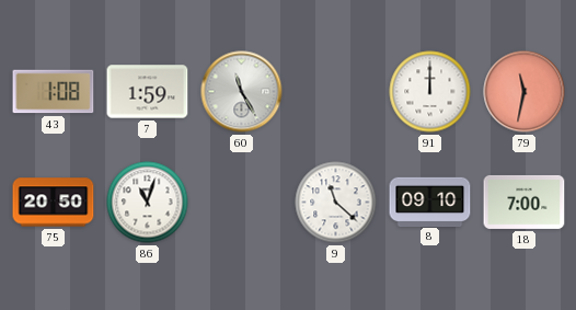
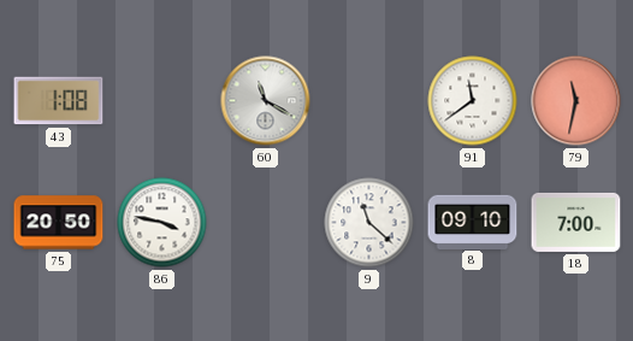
7: 1:59 -> none (148, 92)
60: 11:25 -> 11:20 (266, 101)
91: 12:00 -> 11:39 (473, 101)
86: 11:03 -> 3:47 (162, 223)
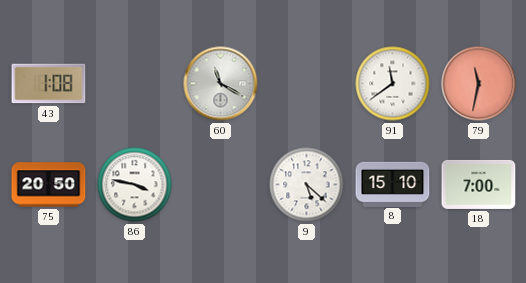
9: 11:22 -> 5:22 (307, 185)
8: 09:10 -> 15:10 (393, 184)
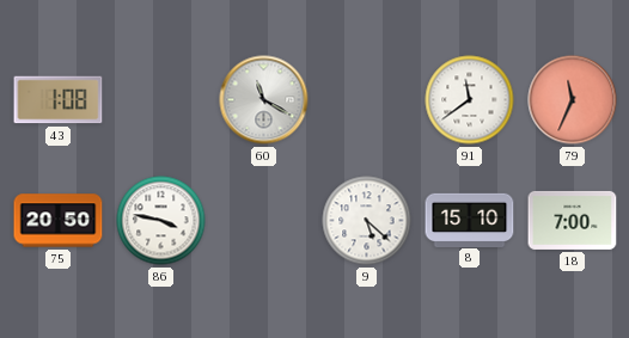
79: 11:32 -> 11:34 (573, 100)
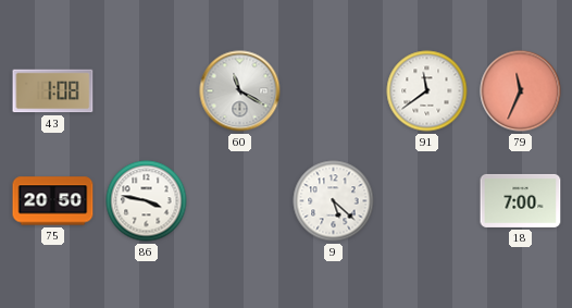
8: 15:10 -> none (470, 220)
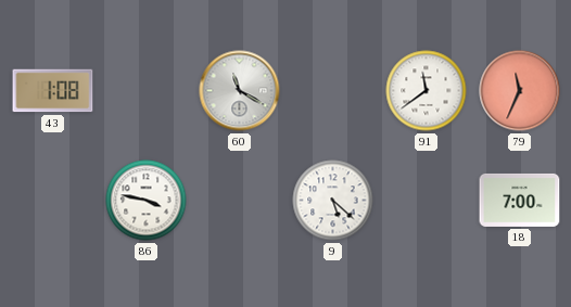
75: 20:50 -> none (53, 201)
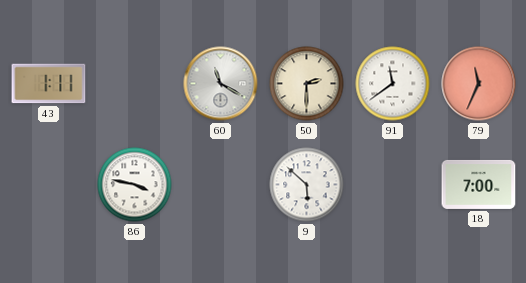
43: 1:08 -> 1:11 (49, 84)
50: none -> 2:30 (307, 84)
9: 5:22 -> 5:52 (307, 185)
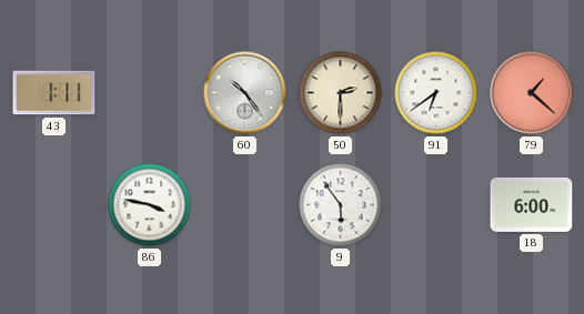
60: 11:20 -> 10:24 (245, 93)
91: 11:39 -> 6:39 (436, 93)
79: 11:34 -> 1:22 (532, 93)
9: 5:52 -> 5:54 (341, 205)
18: 7:00 -> 6:00 (532, 204)
